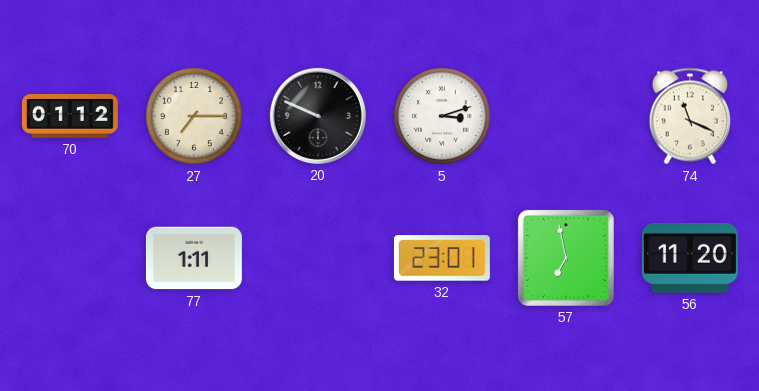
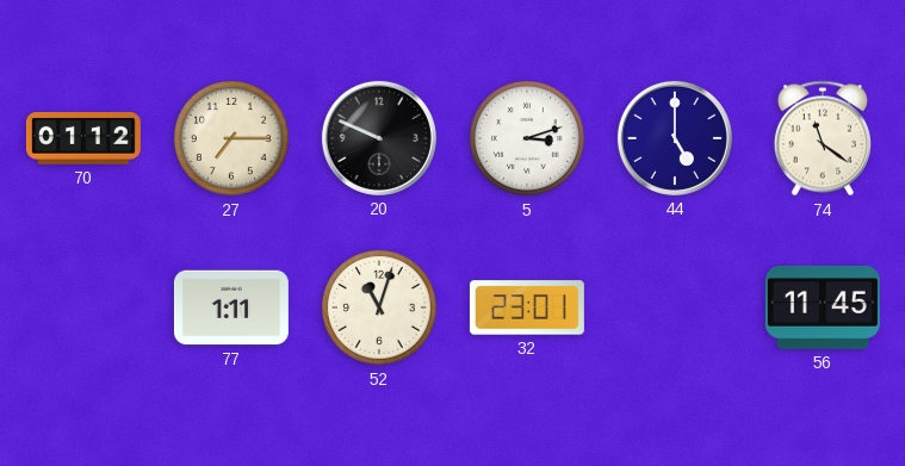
44: none -> 5:00 (675, 138)
74: 11:19 -> 11:21 (823, 138)
52: none -> 11:03 (379, 307)
57: 6:58 -> none (566, 258)
56: 11:20 -> 11:45 (823, 307)
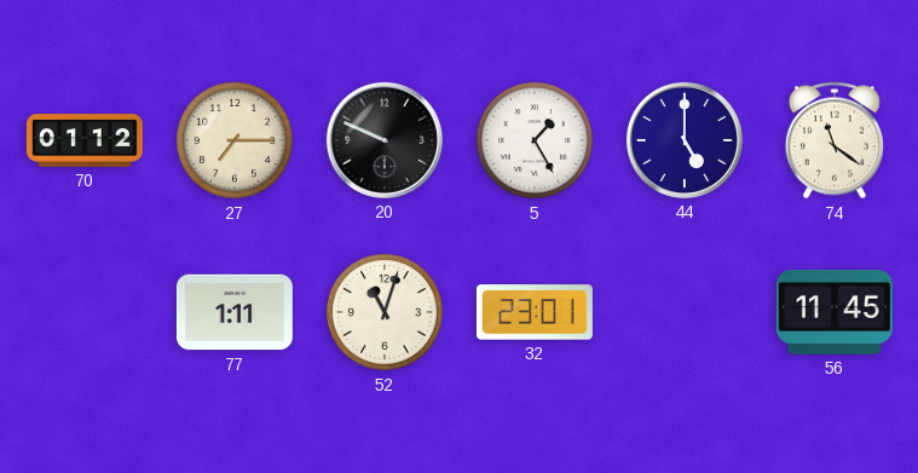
5: 3:12 -> 1:25 (535, 140)
